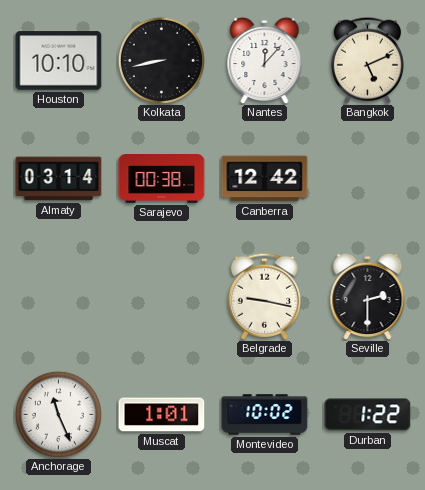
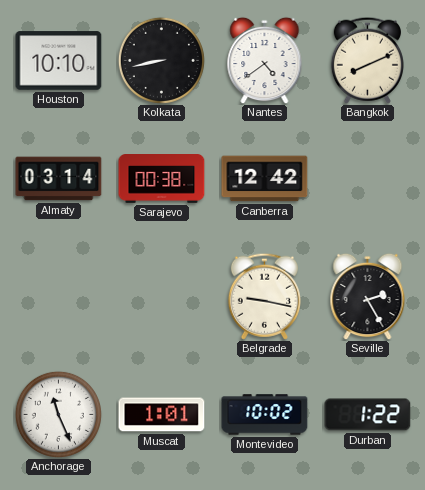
Nantes: 12:07 -> 4:39 (265, 60)
Bangkok: 5:11 -> 8:11 (367, 60)
Seville: 2:30 -> 2:25 (368, 296)
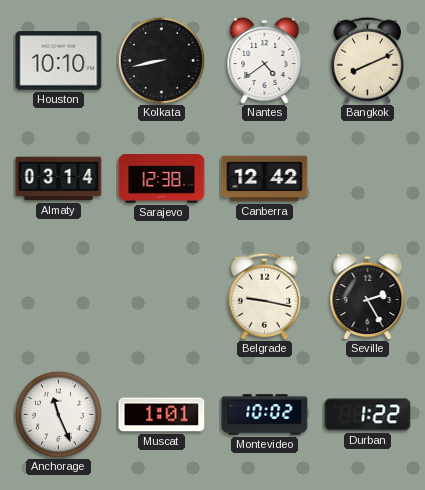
Sarajevo: 00:38 -> 12:38 (162, 179)
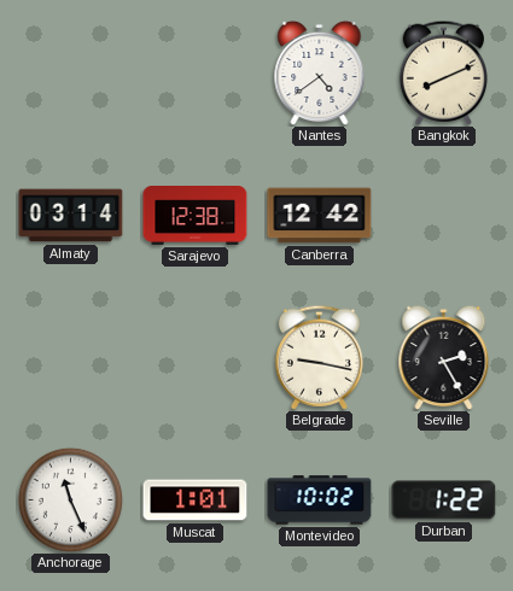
Houston: 10:10 -> none (59, 61)
Kolkata: 8:43 -> none (161, 60)
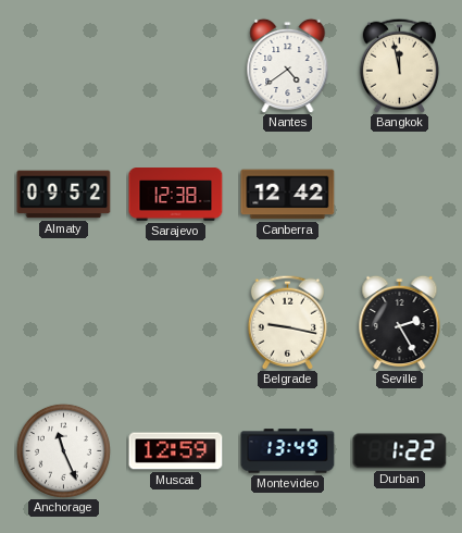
Bangkok: 8:11 -> 11:58 (399, 65)
Almaty: 03:14 -> 09:52 (64, 195)
Muscat: 1:01 -> 12:59 (176, 451)
Montevideo: 10:02 -> 13:49 (288, 451)
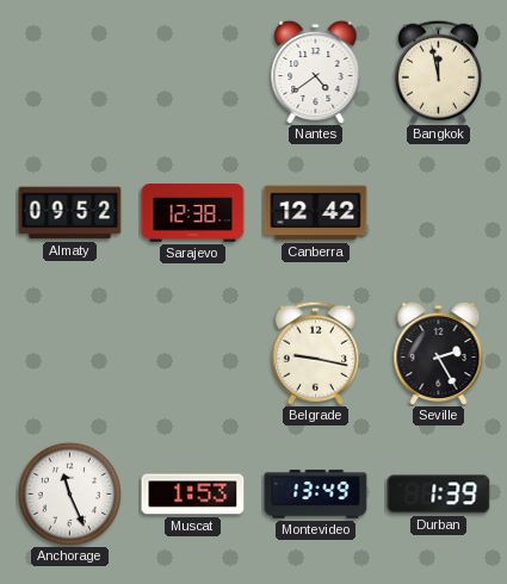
Muscat: 12:59 -> 1:53 (193, 495)
Durban: 1:22 -> 1:39 (439, 495)
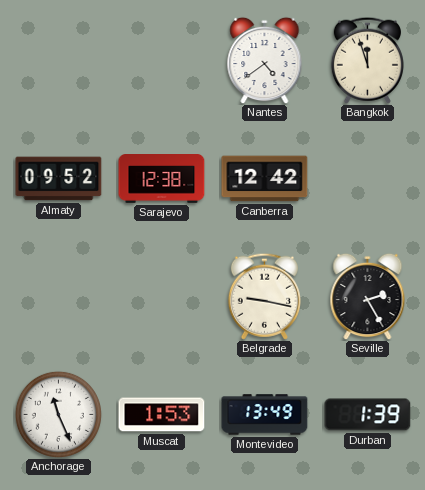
Bangkok: 11:58 -> 11:57 (367, 60)
